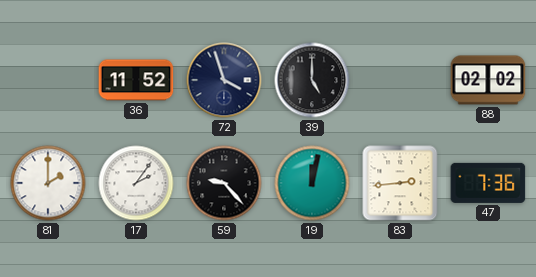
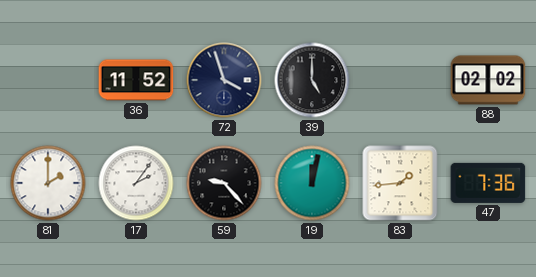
83: 2:44 -> 1:44 (400, 183)
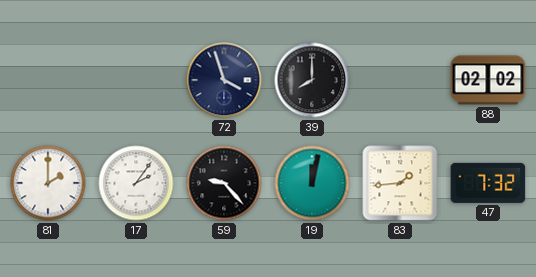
36: 11:52 -> none (136, 80)
39: 5:00 -> 8:00 (312, 80)
47: 7:36 -> 7:32 (488, 183)
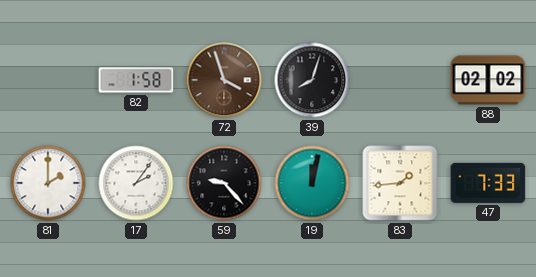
82: none -> 1:58 (136, 80)
72 dial: navy -> brown (224, 80)
39: 8:00 -> 8:03 (312, 80)
47: 7:32 -> 7:33 (488, 183)
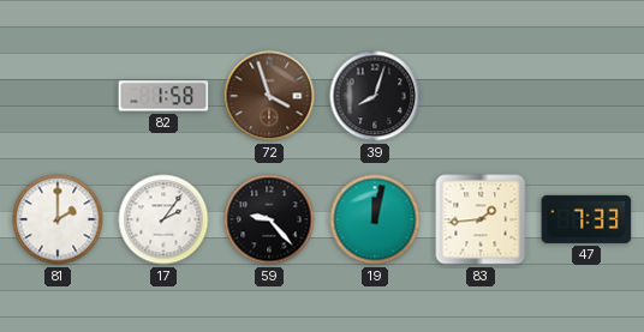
88: 02:02 -> none (488, 80)
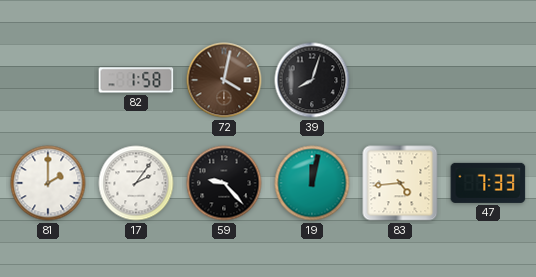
72: 3:57 -> 4:02 (224, 80)
83: 1:44 -> 4:44 (400, 183)
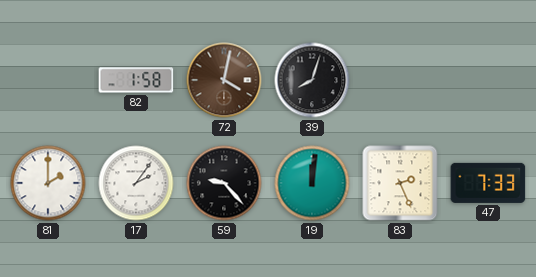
19: 12:02 -> 12:01 (312, 183)
83: 4:44 -> 2:26 (400, 183)
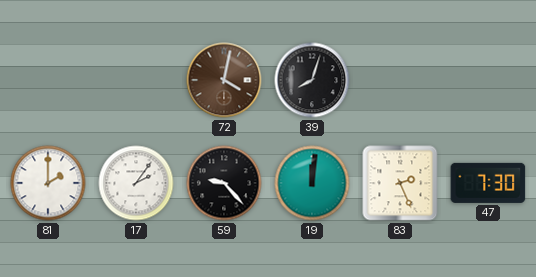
82: 1:58 -> none (136, 80)
47: 7:33 -> 7:30 (488, 183)
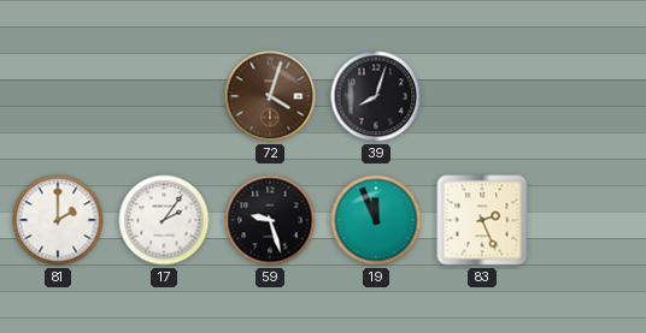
72: 4:02 -> 4:03 (270, 96)
59: 9:23 -> 9:27 (270, 220)
19: 12:01 -> 11:56 (376, 220)
47: 7:30 -> none (488, 183)
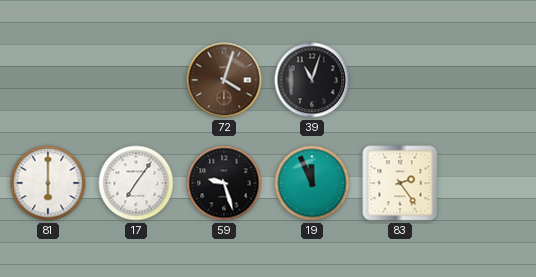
39: 8:03 -> 11:03 (312, 80)
81: 2:00 -> 6:00 (48, 183)
17: 2:06 -> 7:06 (136, 183)
83: 2:26 -> 2:24 (400, 183)
